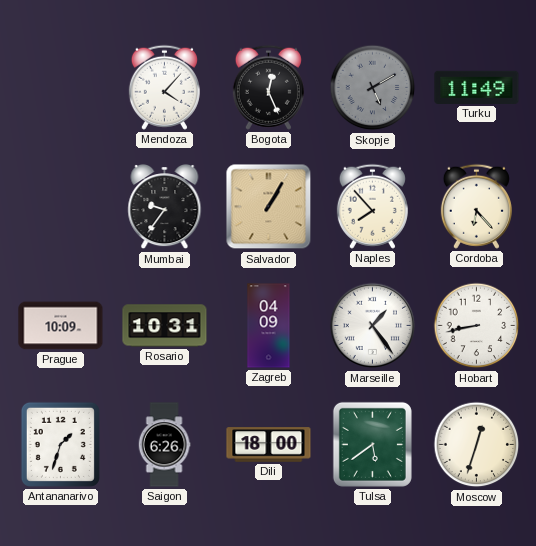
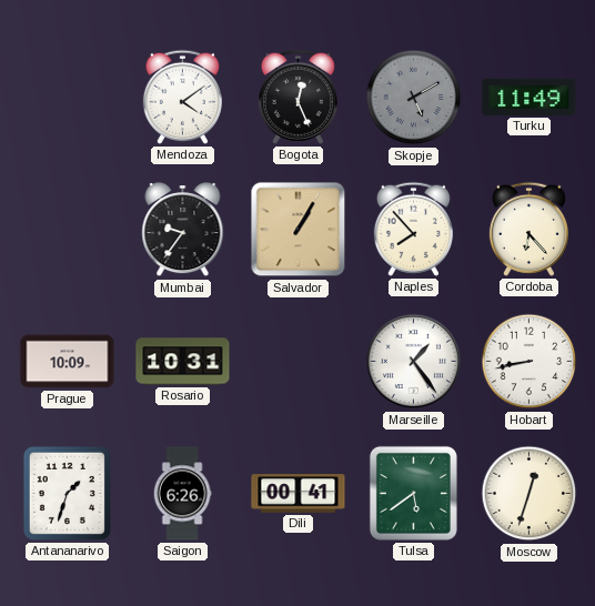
Mendoza: 4:07 -> 4:09 (182, 97)
Zagreb: 04:09 -> none (269, 326)
Dili: 18:00 -> 00:41 (299, 494)
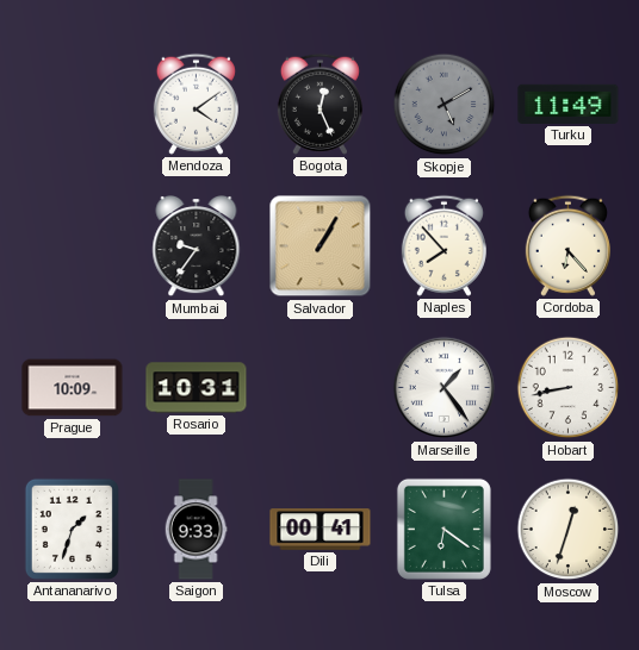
Saigon: 6:26 -> 9:33 (196, 530)
Tulsa: 5:39 -> 6:21 (443, 529)
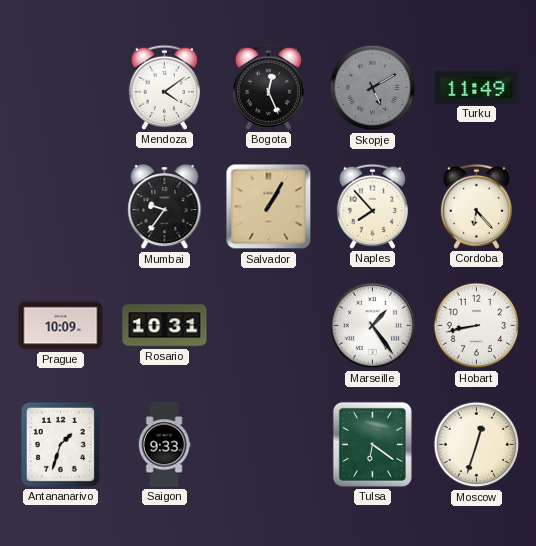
Dili: 00:41 -> none (321, 530)
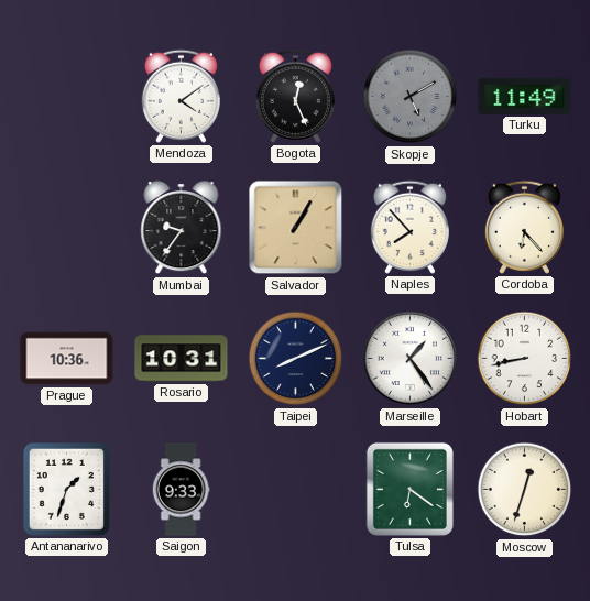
Prague: 10:09 -> 10:36 (67, 359)
Taipei: none -> 8:11 (296, 359)
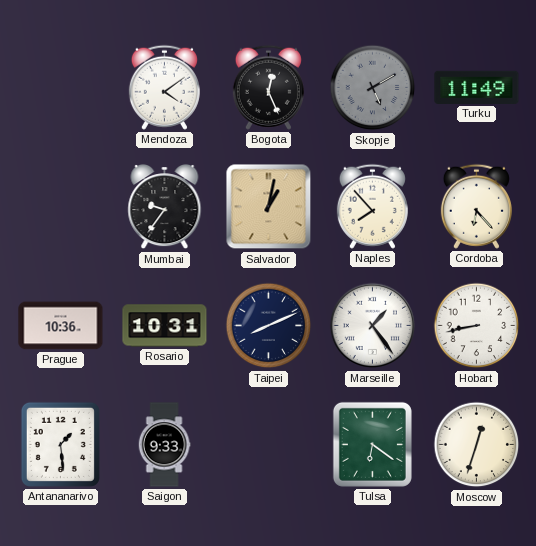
Salvador: 1:05 -> 1:02 (269, 207)
Antananarivo: 1:33 -> 1:29 (60, 444)
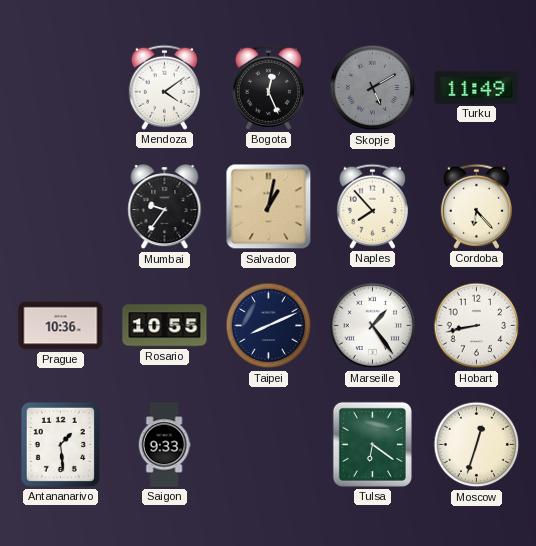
Rosario: 10:31 -> 10:55 (165, 326)
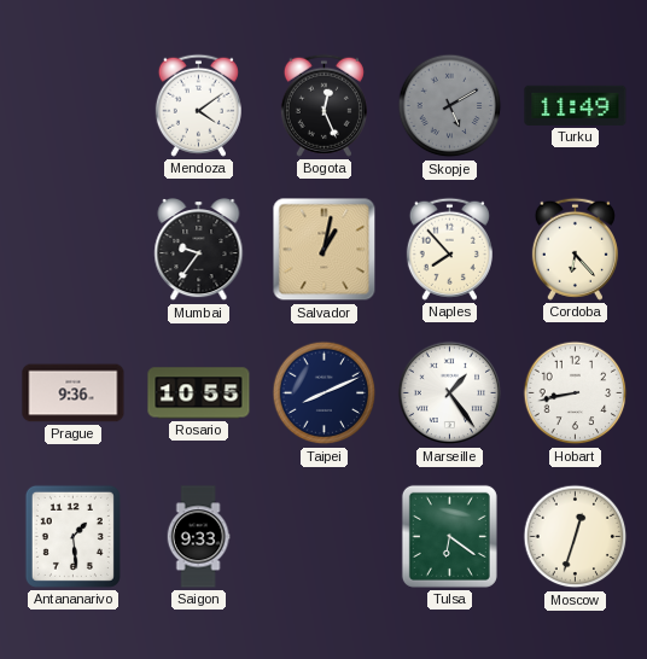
Prague: 10:36 -> 9:36 (74, 393)
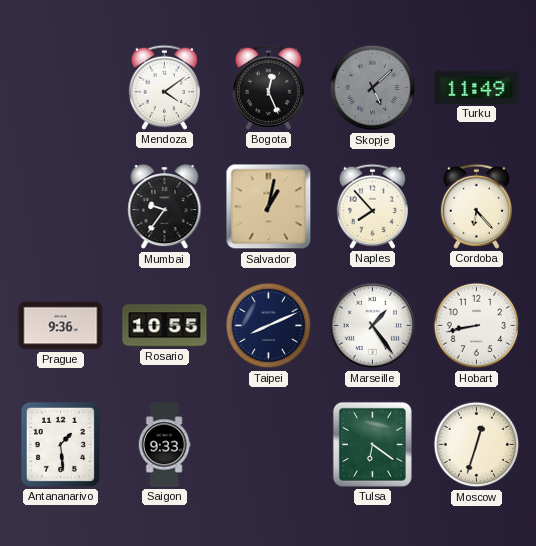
Skopje: 5:10 -> 5:08 (373, 88)
